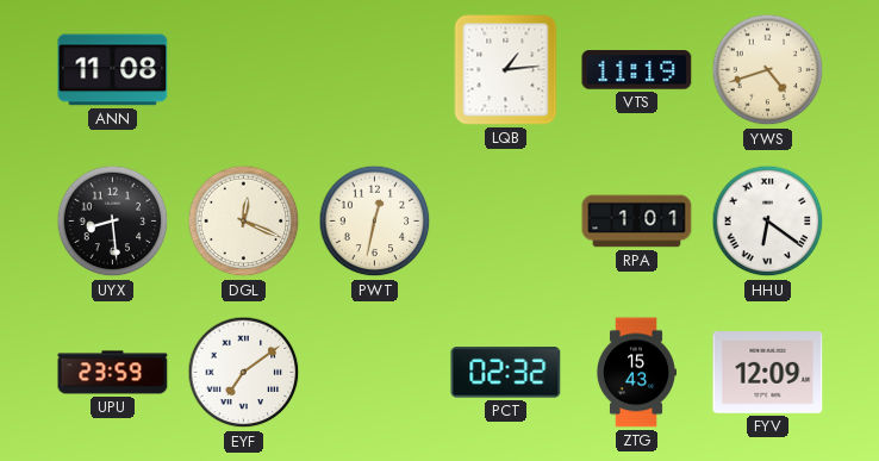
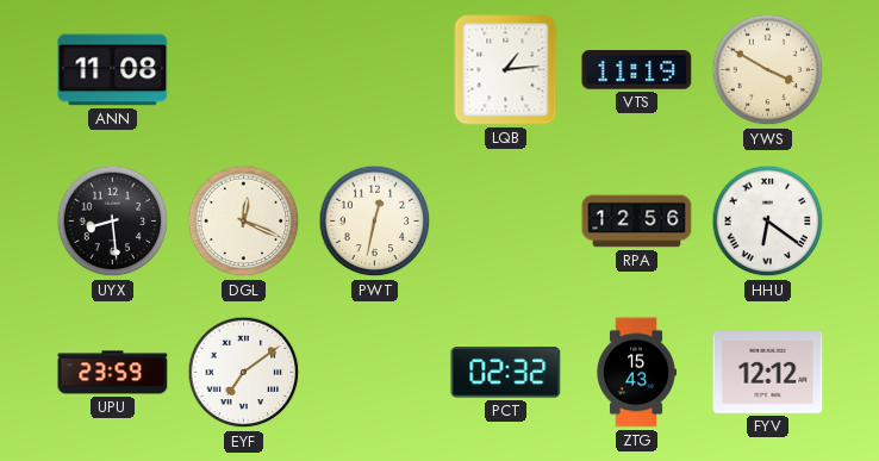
YWS: 4:42 -> 3:50 (768, 70)
RPA: 1:01 -> 12:56 (637, 222)
FYV: 12:09 -> 12:12 (768, 373)
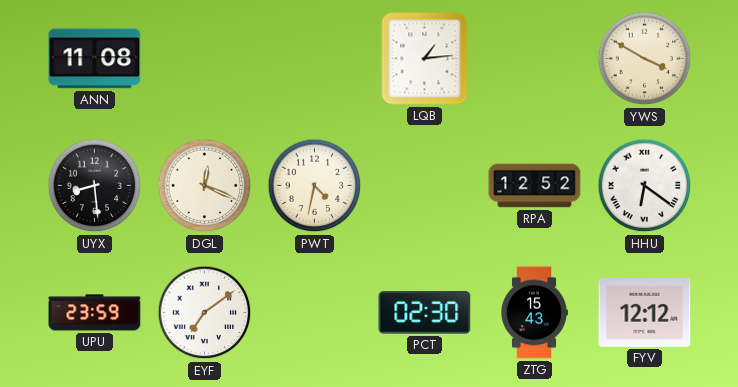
VTS: 11:19 -> none (637, 70)
PWT: 12:32 -> 4:32 (315, 186)
RPA: 12:56 -> 12:52 (535, 186)
PCT: 02:32 -> 02:30 (425, 313)
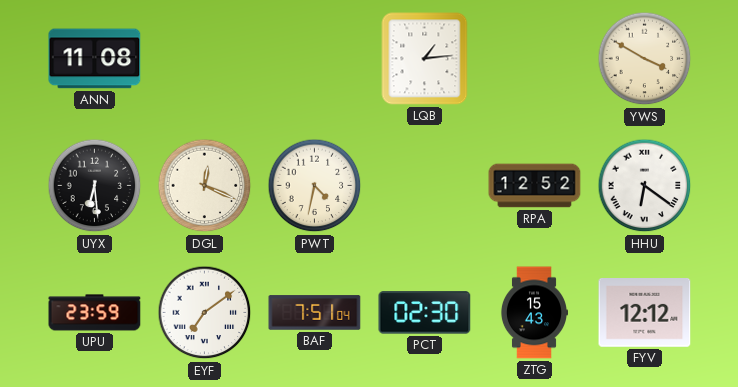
UYX: 8:29 -> 6:29 (95, 186)
BAF: none -> 7:51 (315, 313)
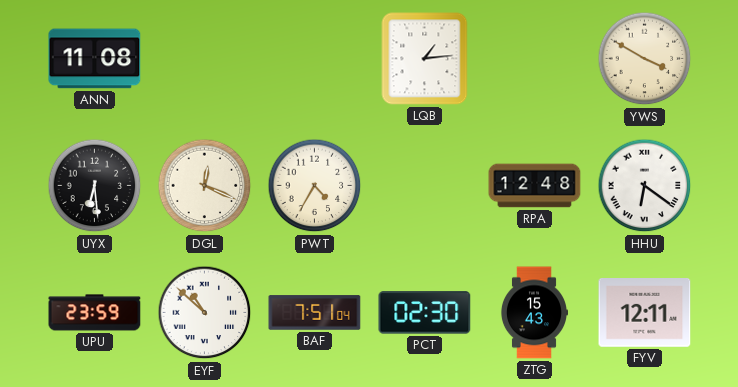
PWT: 4:32 -> 4:35 (315, 186)
RPA: 12:52 -> 12:48 (535, 186)
EYF: 7:09 -> 10:52 (205, 313)
FYV: 12:12 -> 12:11 (645, 313)
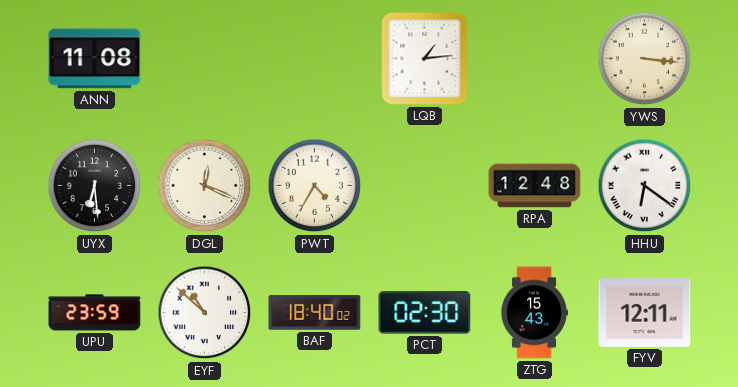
YWS: 3:50 -> 3:16 (645, 59)
BAF: 7:51 -> 18:40 (315, 313)
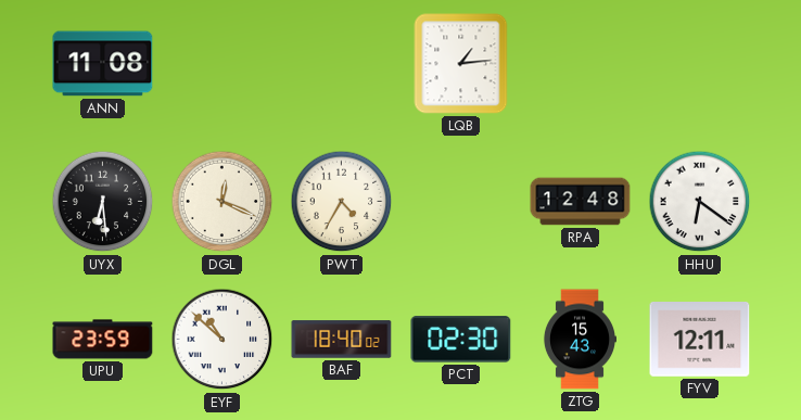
YWS: 3:16 -> none (645, 59)
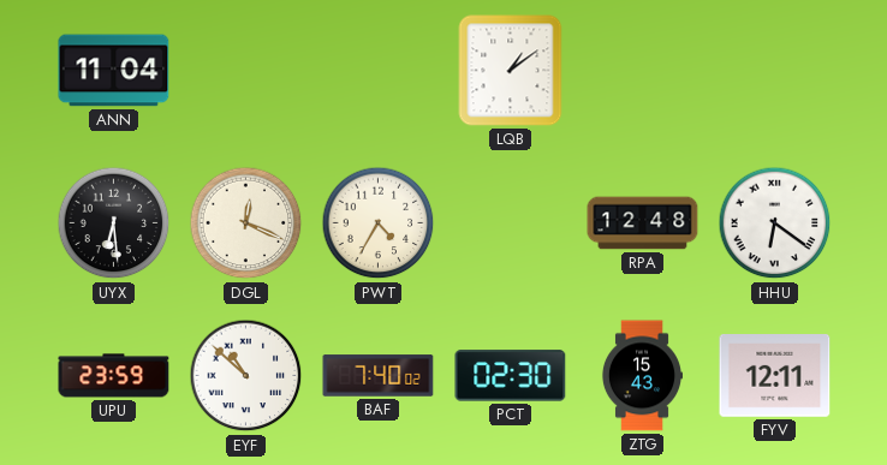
ANN: 11:08 -> 11:04 (114, 71)
LQB: 1:14 -> 1:09 (511, 71)
BAF: 18:40 -> 7:40 (379, 376)
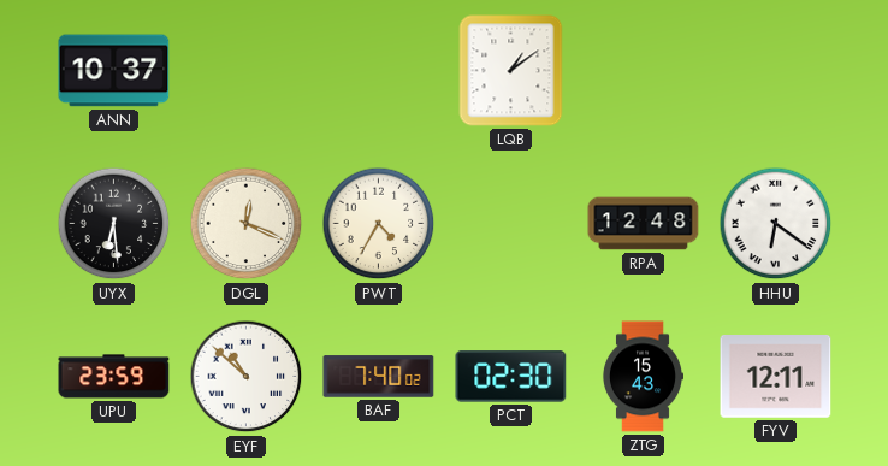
ANN: 11:04 -> 10:37 (114, 71)
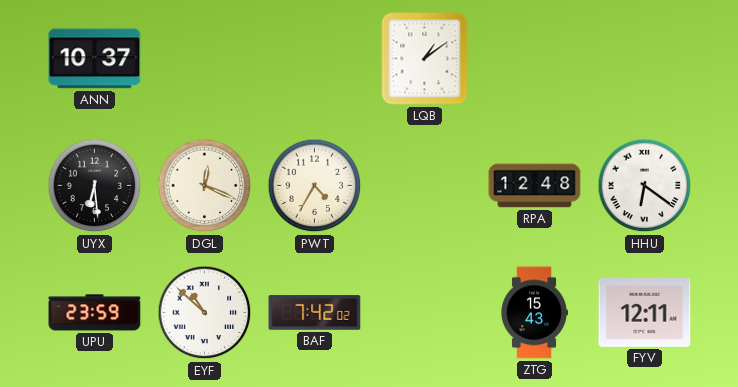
BAF: 7:40 -> 7:42 (315, 313)
PCT: 02:30 -> none (511, 377)
